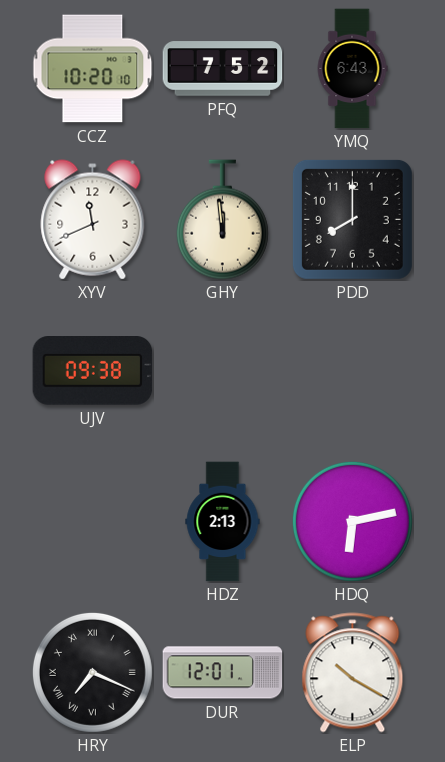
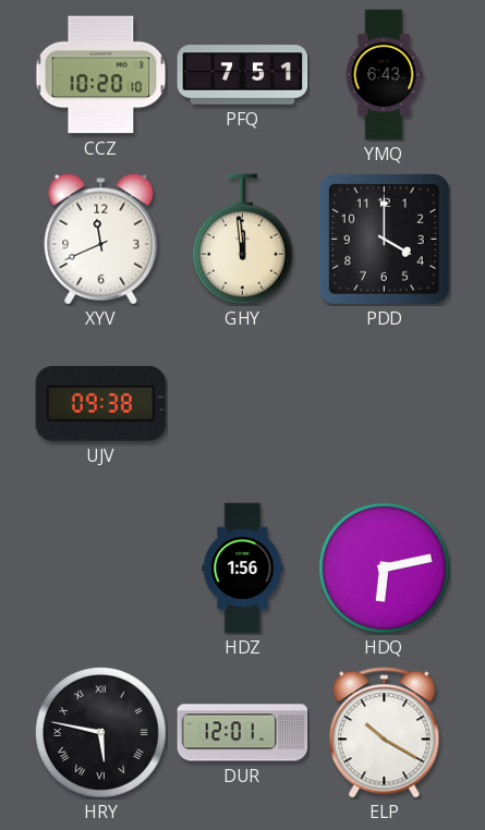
PFQ: 7:52 -> 7:51 (243, 75)
PDD: 8:00 -> 4:00 (384, 239)
HDZ: 2:13 -> 1:56 (243, 569)
HRY: 7:19 -> 5:47 (100, 732)
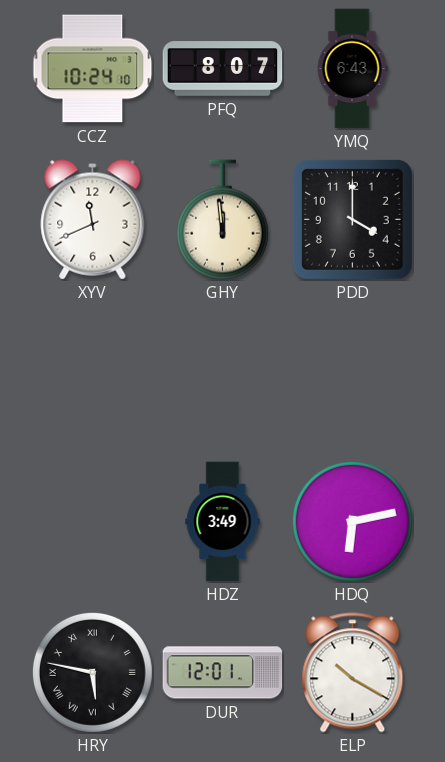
CCZ: 10:20 -> 10:24 (93, 69)
PFQ: 7:51 -> 8:07 (223, 69)
UJV: 09:38 -> none (101, 404)
HDZ: 1:56 -> 3:49 (223, 522)
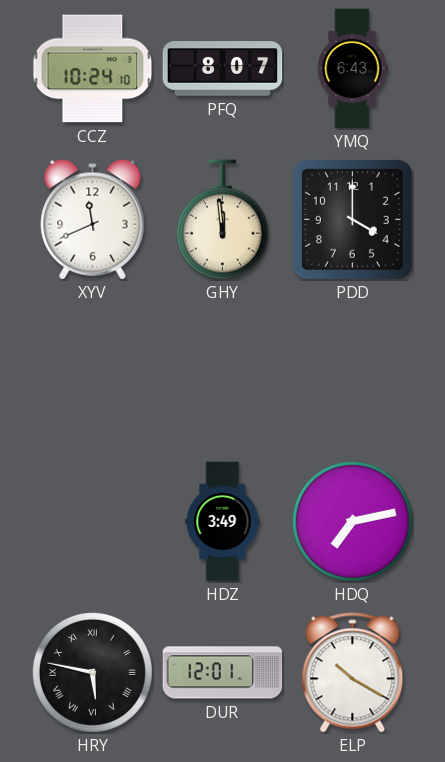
HDQ: 6:13 -> 7:13 (352, 521)
